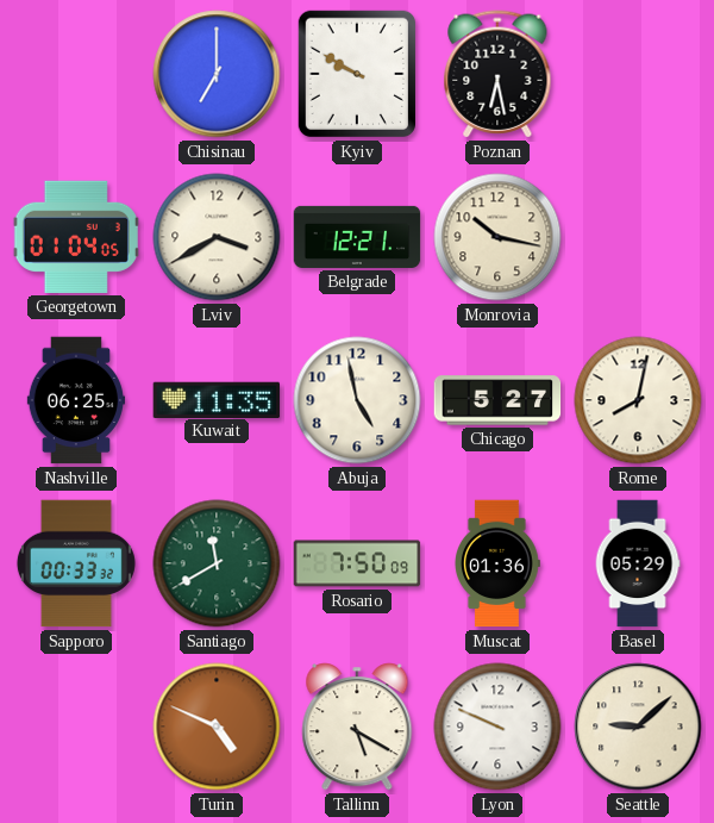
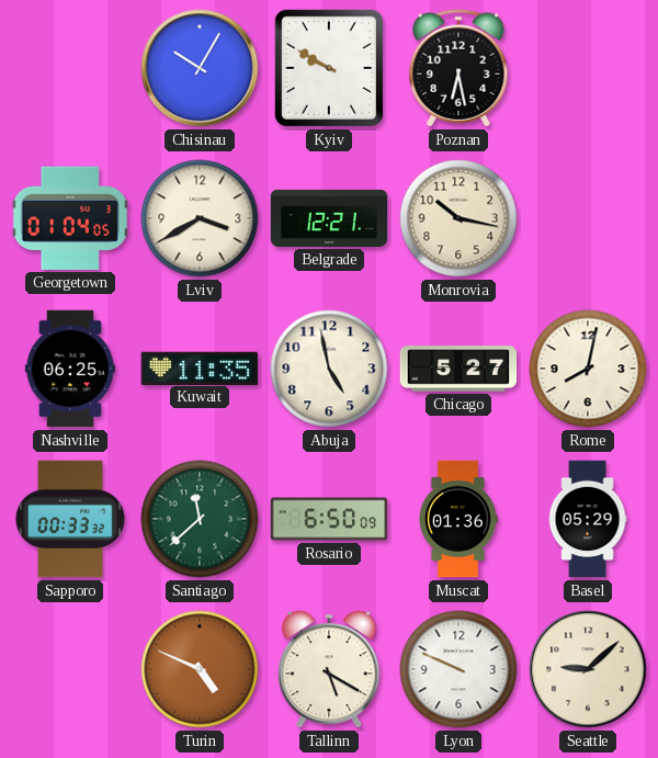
Chisinau: 7:00 -> 10:05 (200, 68)
Santiago: 11:40 -> 11:38 (200, 519)
Rosario: 7:50 -> 6:50 (329, 519)
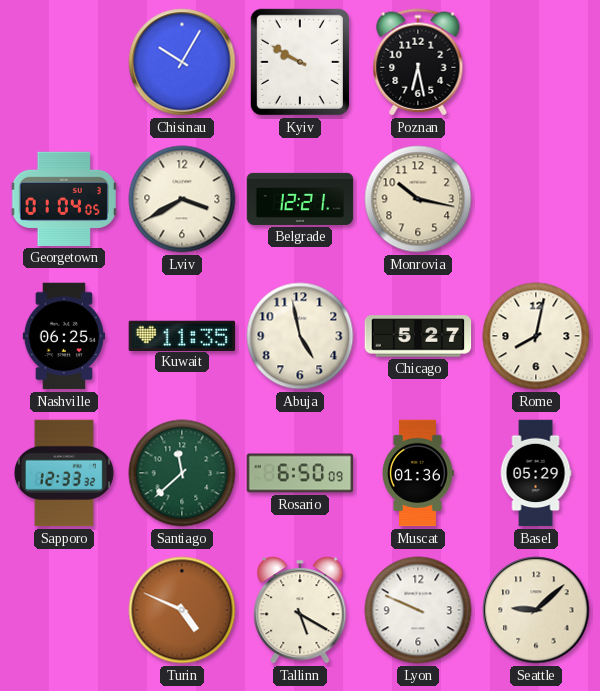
Sapporo: 00:33 -> 12:33 (64, 473)
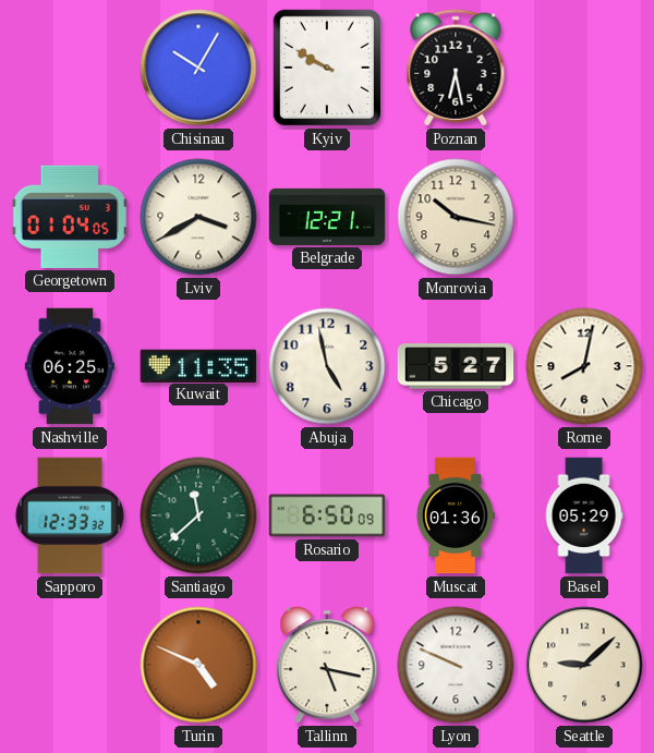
Tallinn: 5:20 -> 5:17 (327, 665)
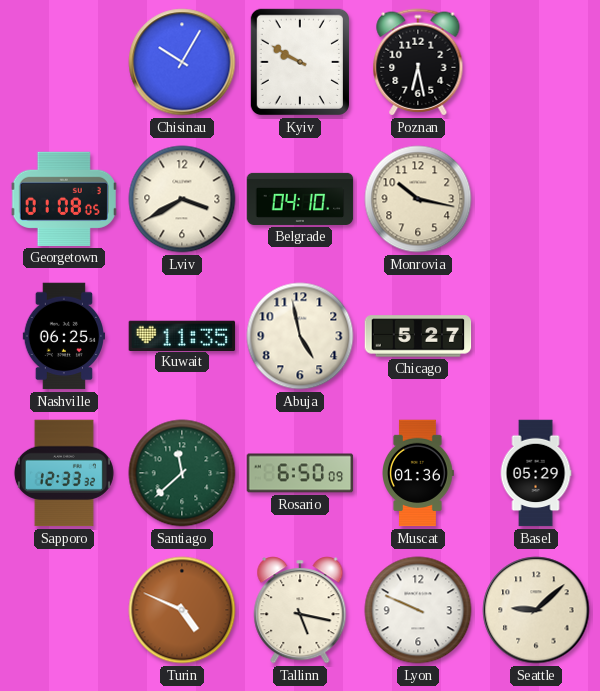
Georgetown: 01:04 -> 01:08 (64, 199)
Belgrade: 12:21 -> 04:10 (300, 199)
Rome: 8:02 -> none (584, 366)
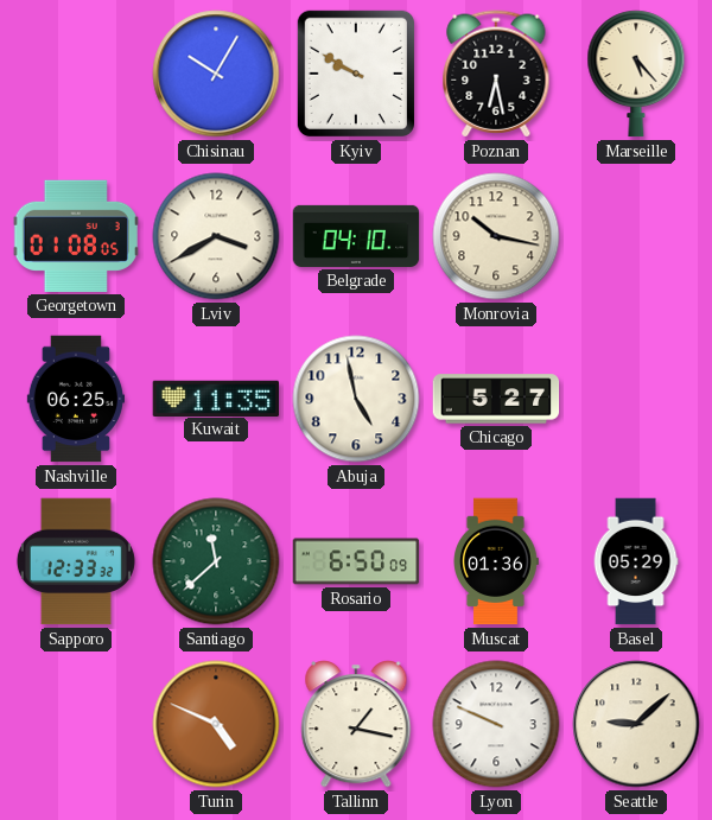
Marseille: none -> 5:23 (636, 74)
Tallinn: 5:17 -> 1:17 (356, 724)
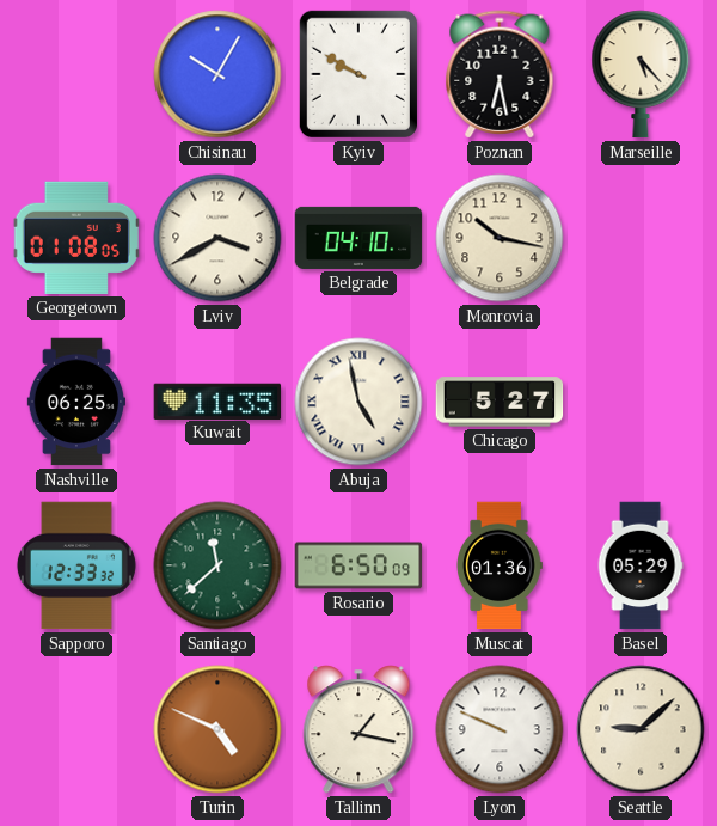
Abuja numerals: Arabic -> Roman (358, 402)
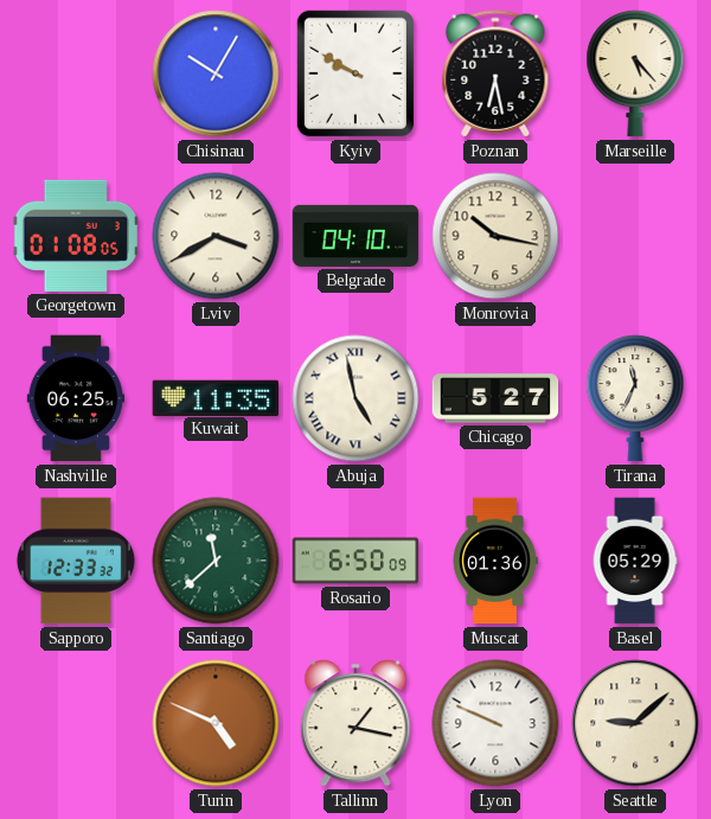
Tirana: none -> 11:34 (635, 398)
